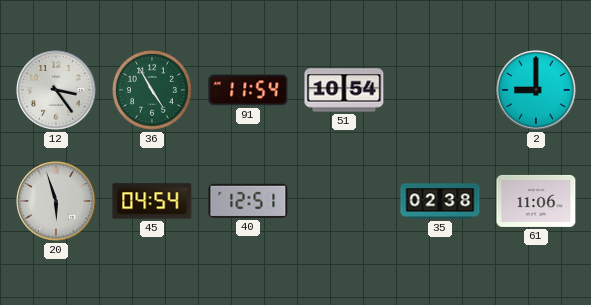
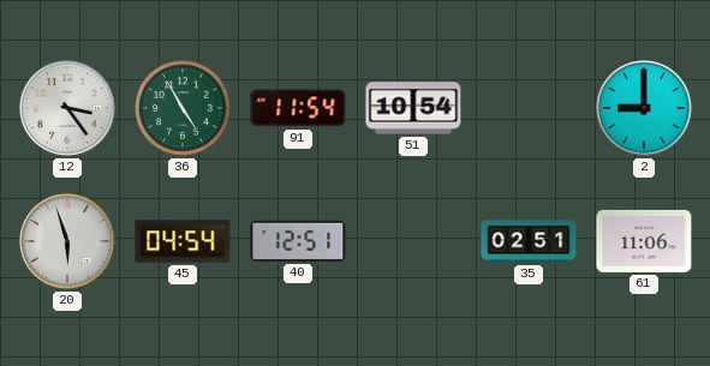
35: 02:38 -> 02:51 (529, 241)
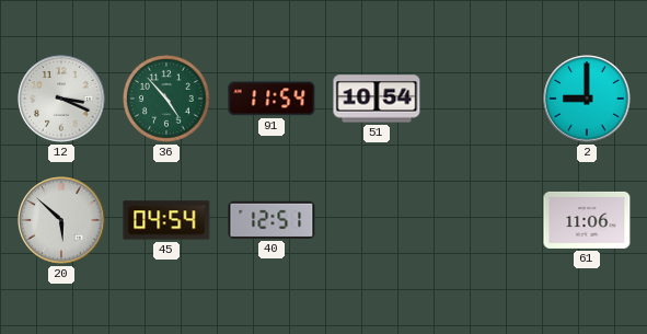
12: 3:24 -> 3:19 (61, 99)
36: 4:55 -> 4:53 (167, 100)
20: 5:57 -> 5:52 (61, 220)
35: 02:51 -> none (529, 241)
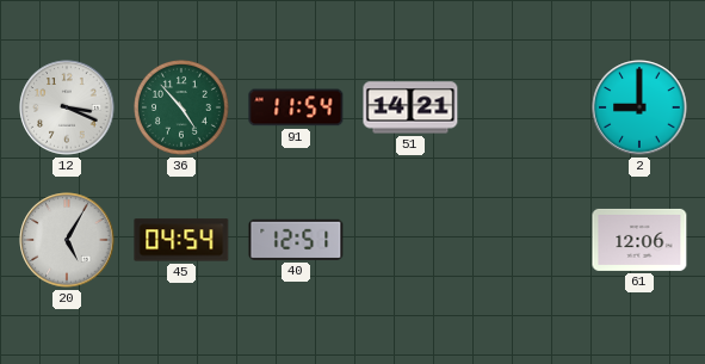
51: 10:54 -> 14:21 (410, 107)
20: 5:52 -> 5:05 (67, 240)
61: 11:06 -> 12:06 (639, 240)
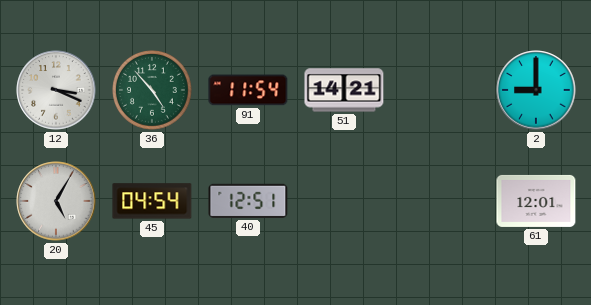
61: 12:06 -> 12:01 (536, 201)
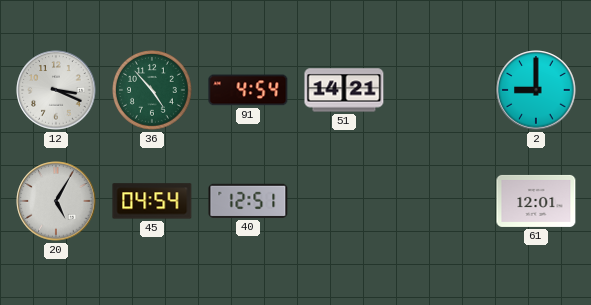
91: 11:54 -> 4:54 (248, 90)
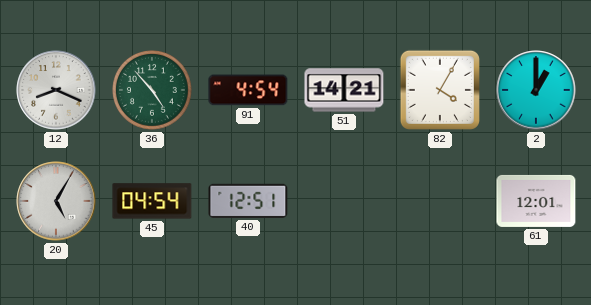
12: 3:19 -> 8:19 (56, 90)
82: none -> 4:05 (440, 90)
2: 9:00 -> 1:00 (536, 90)
